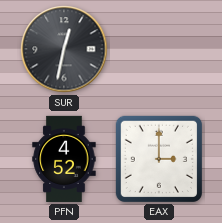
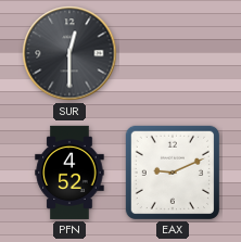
SUR: 12:32 -> 12:30 (69, 53)
EAX: 3:00 -> 9:11 (173, 173)
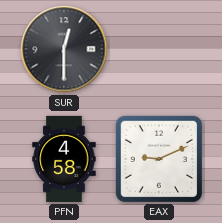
PFN: 4:52 -> 4:58 (64, 159)
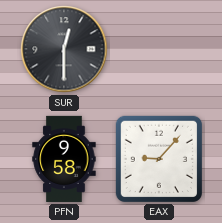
PFN: 4:58 -> 9:58 (64, 159)
EAX: 9:11 -> 9:07 (159, 159)
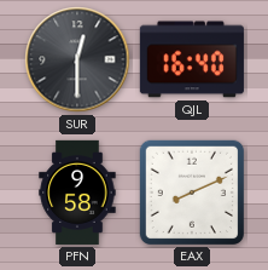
QJL: none -> 16:40 (192, 59)
EAX: 9:07 -> 8:11 (192, 193)
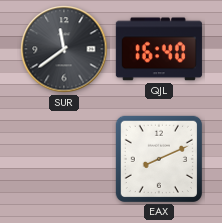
SUR: 12:30 -> 11:39 (64, 49)
PFN: 9:58 -> none (77, 193)
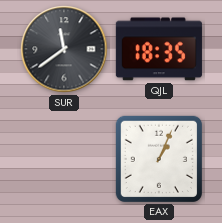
QJL: 16:40 -> 18:35 (159, 49)
EAX: 8:11 -> 1:04 (159, 159)
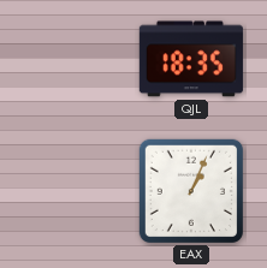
SUR: 11:39 -> none (64, 49)
